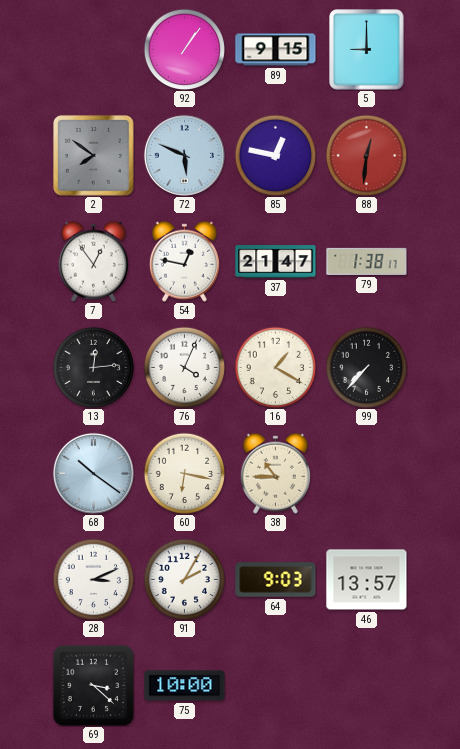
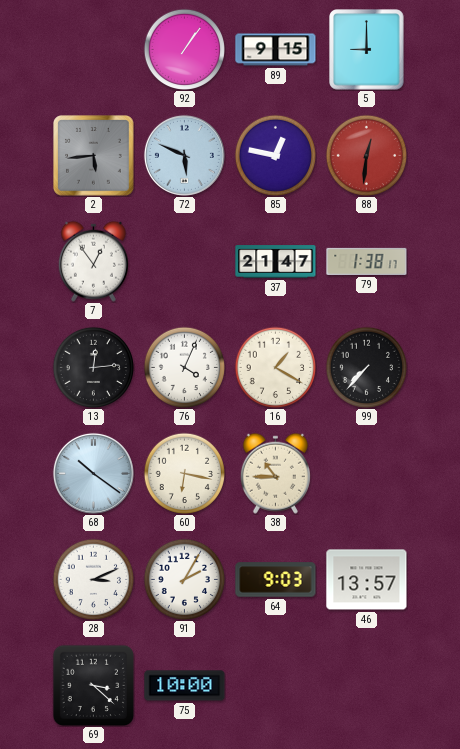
2: 7:51 -> 5:44 (94, 156)
54: 12:47 -> none (184, 261)
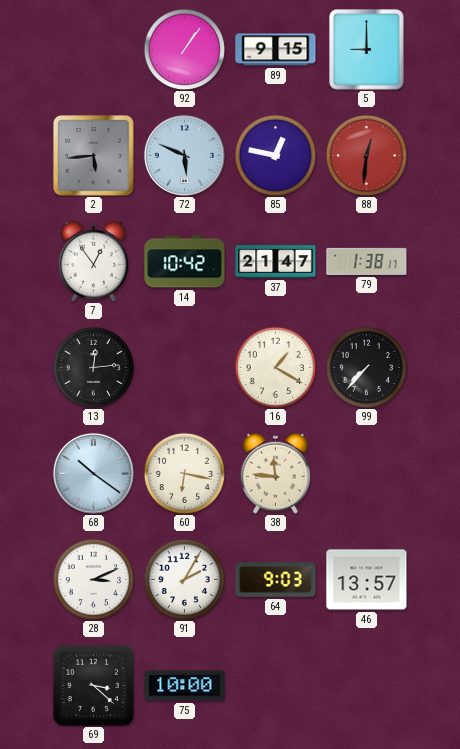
14: none -> 10:42 (185, 262)
76: 4:04 -> none (184, 367)
38: 10:45 -> 11:46 (275, 473)
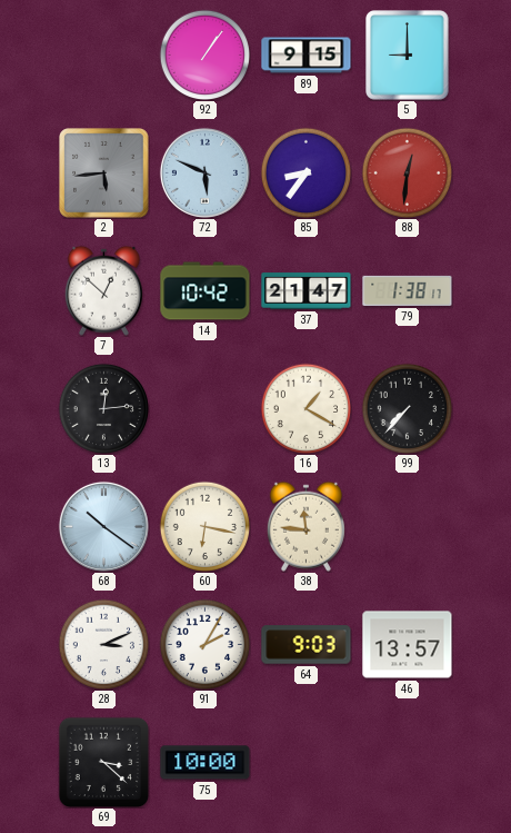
85: 12:47 -> 8:36 (305, 172)
7: 12:54 -> 12:52 (103, 290)
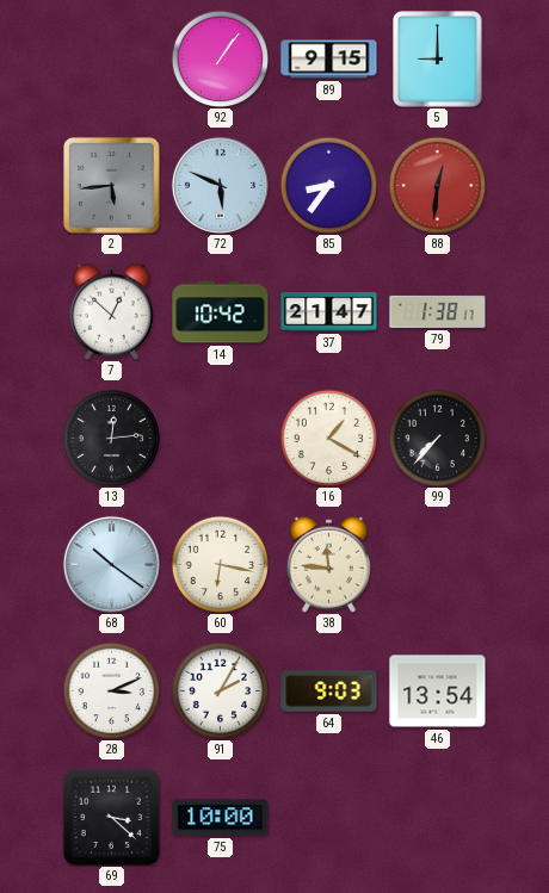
46: 13:57 -> 13:54 (438, 692)
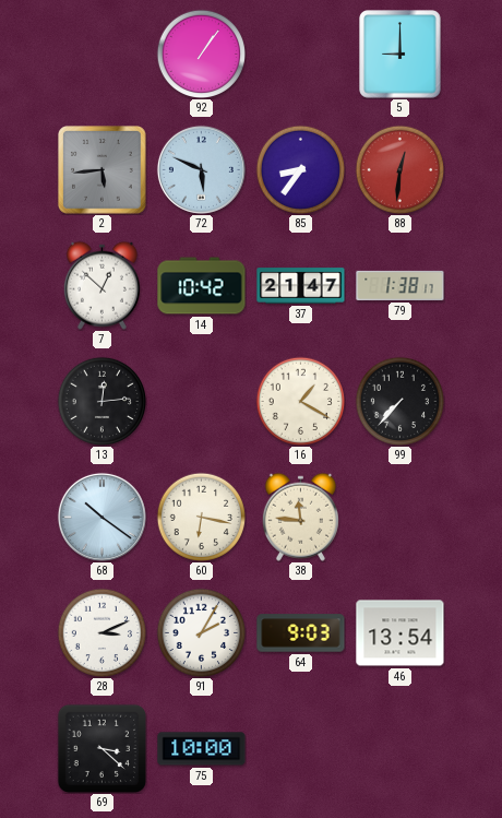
89: 9:15 -> none (329, 60)
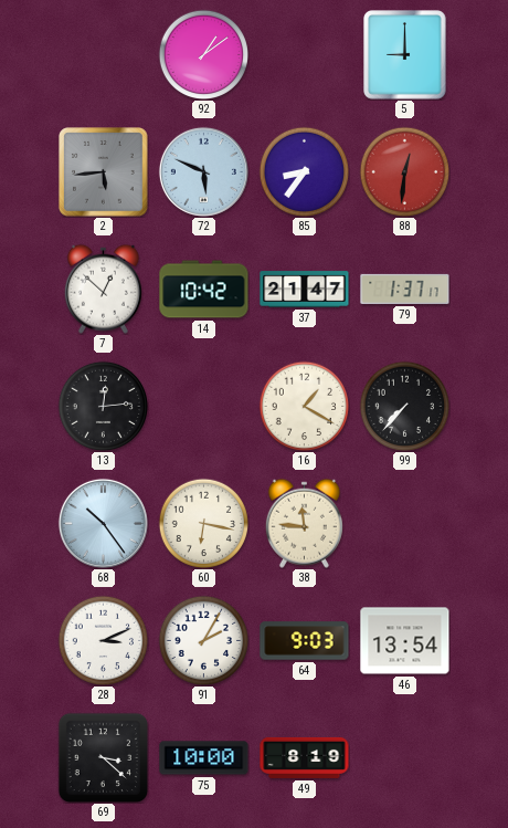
92: 1:06 -> 1:09 (203, 54)
79: 1:38 -> 1:37 (405, 289)
68: 10:21 -> 10:24 (103, 523)
49: none -> 8:19 (305, 757)
